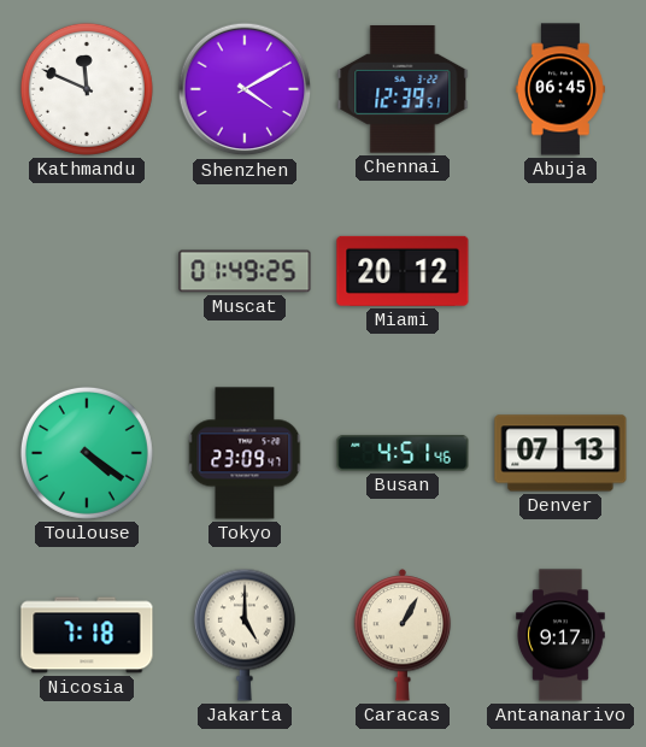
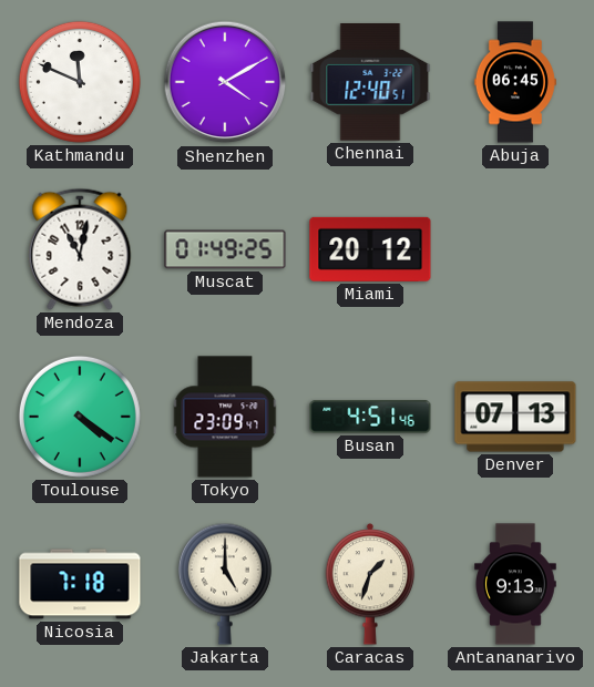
Chennai: 12:39 -> 12:40 (370, 83)
Mendoza: none -> 11:02 (80, 249)
Caracas: 1:05 -> 1:33 (370, 584)
Antananarivo: 9:17 -> 9:13 (516, 584)
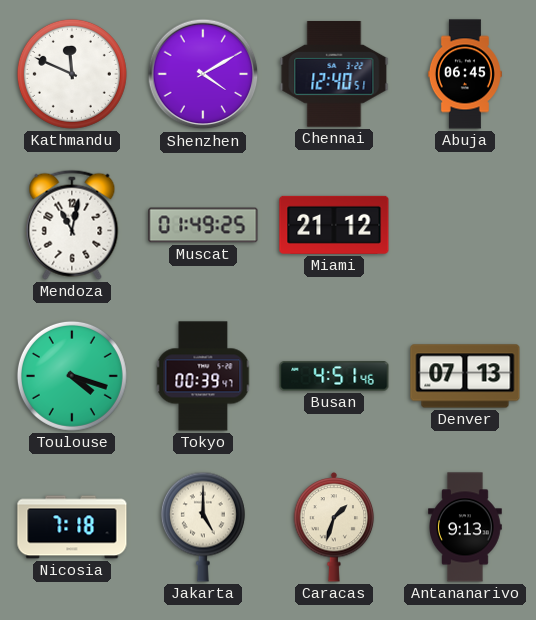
Miami: 20:12 -> 21:12 (334, 225)
Toulouse: 4:21 -> 4:18 (72, 376)
Tokyo: 23:09 -> 00:39 (203, 376)
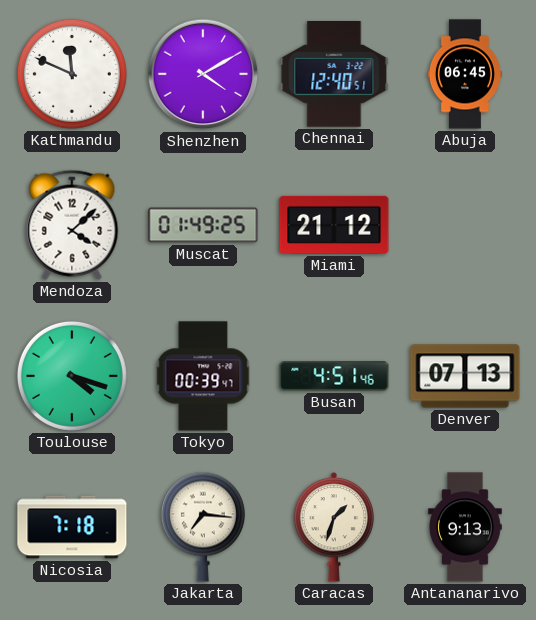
Mendoza: 11:02 -> 4:08 (72, 225)
Jakarta: 5:00 -> 7:16 (203, 527)
